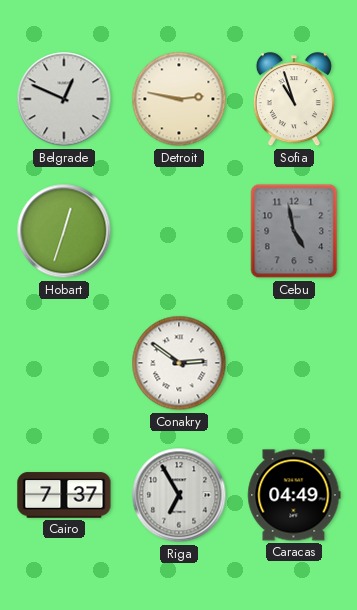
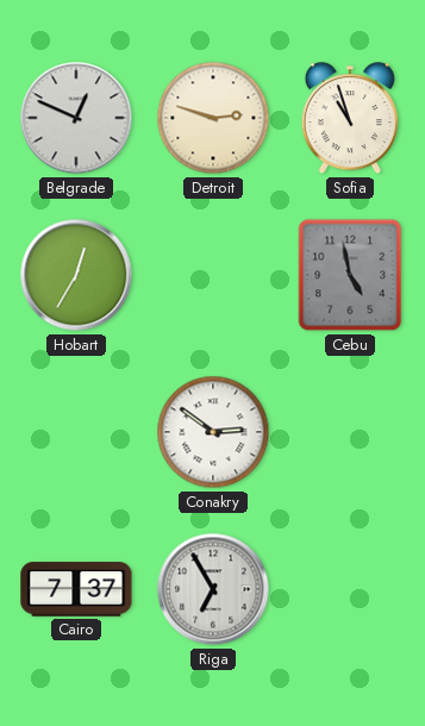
Detroit: 2:47 -> 2:48 (213, 118)
Hobart: 12:33 -> 12:35 (76, 275)
Caracas: 04:49 -> none (294, 495)
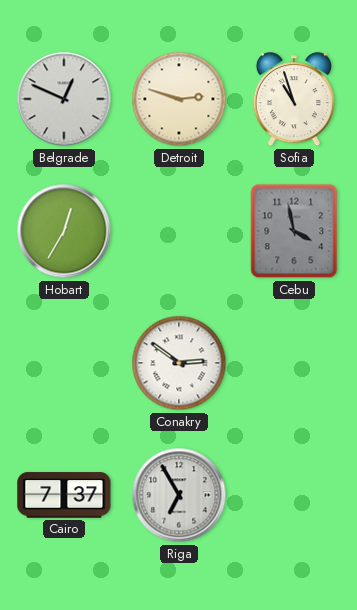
Cebu: 4:58 -> 3:58 (294, 231)
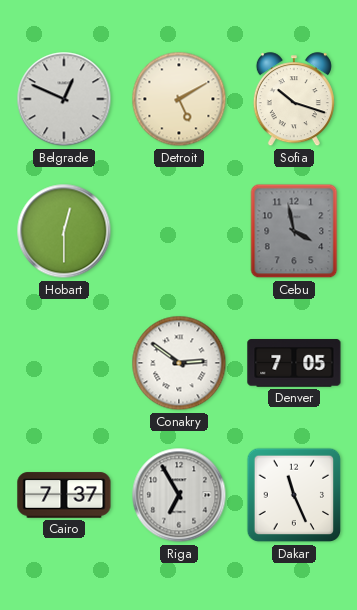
Detroit: 2:48 -> 5:10 (179, 99)
Sofia: 10:57 -> 10:18 (294, 100)
Hobart: 12:35 -> 12:30 (64, 231)
Denver: none -> 7:05 (294, 363)
Dakar: none -> 11:26 (294, 495)
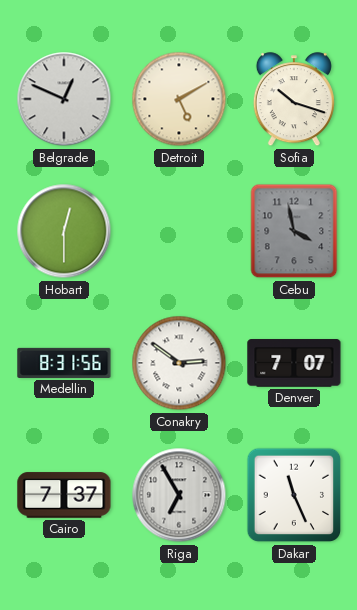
Medellin: none -> 8:31 (64, 363)
Denver: 7:05 -> 7:07 (294, 363)
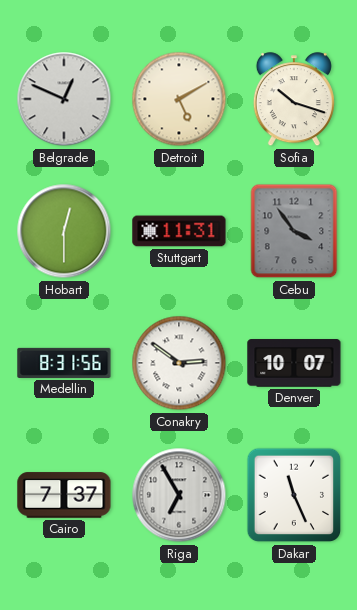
Stuttgart: none -> 11:31 (179, 231)
Cebu: 3:58 -> 3:54 (294, 231)
Denver: 7:07 -> 10:07 (294, 363)
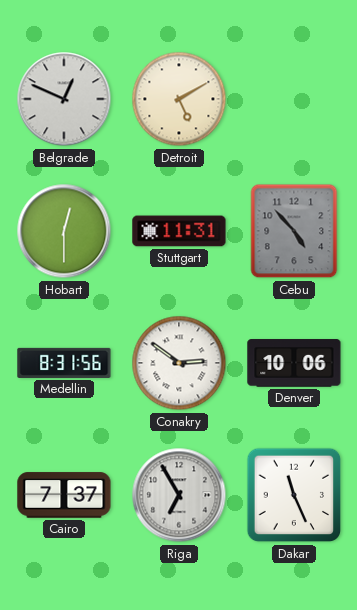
Sofia: 10:18 -> none (294, 100)
Cebu: 3:54 -> 4:53 (294, 231)
Denver: 10:07 -> 10:06 (294, 363)
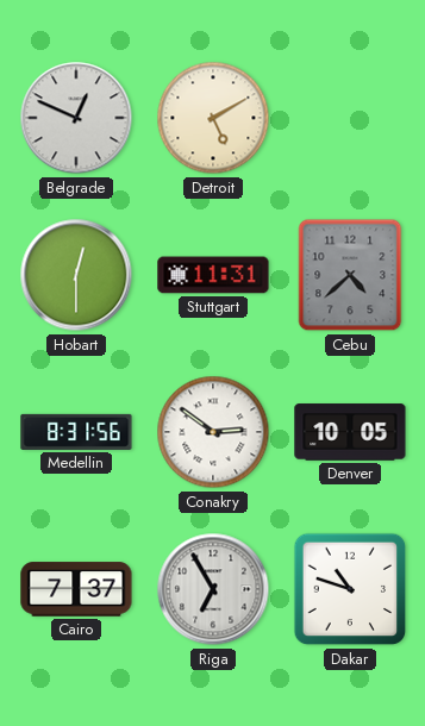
Cebu: 4:53 -> 4:38 (350, 275)
Denver: 10:06 -> 10:05 (350, 432)
Dakar: 11:26 -> 10:48 (350, 589)
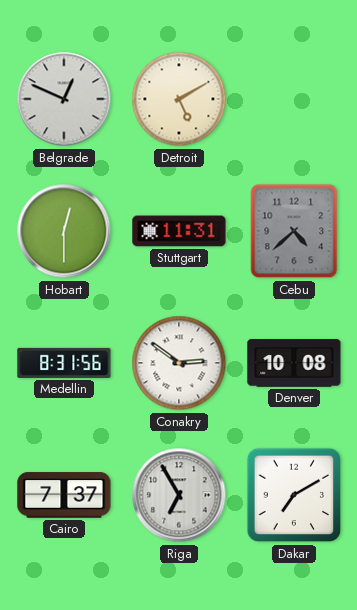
Denver: 10:05 -> 10:08 (294, 363)
Dakar: 10:48 -> 7:10 (294, 495)
